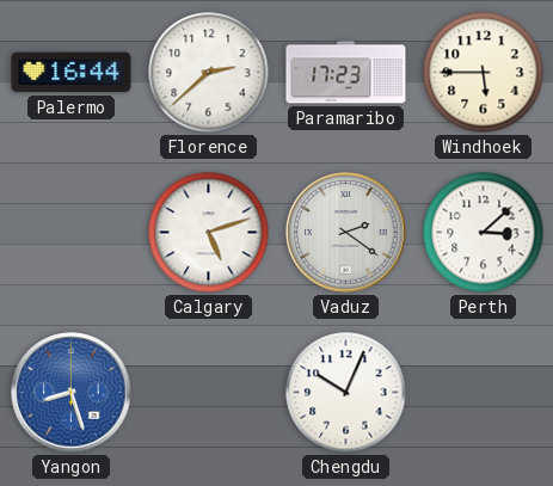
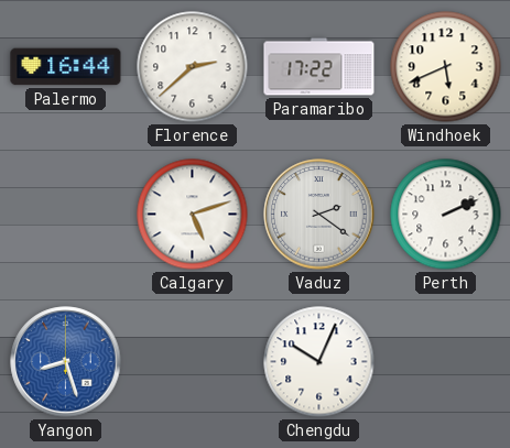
Paramaribo: 17:23 -> 17:22 (319, 67)
Windhoek: 5:45 -> 5:41 (446, 67)
Perth: 3:08 -> 2:11 (446, 215)
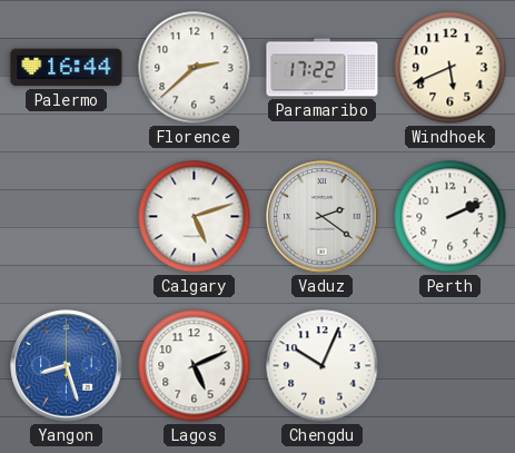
Lagos: none -> 5:11 (195, 366)
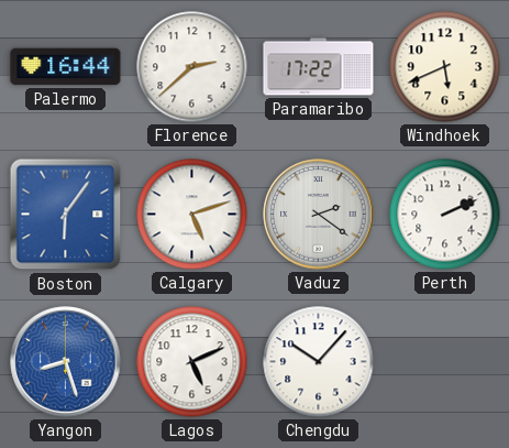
Boston: none -> 6:06 (66, 215)
Chengdu: 10:04 -> 10:07 (319, 362)
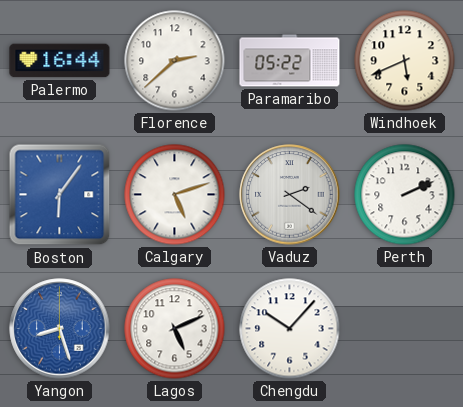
Paramaribo: 17:22 -> 05:22 (290, 61)
